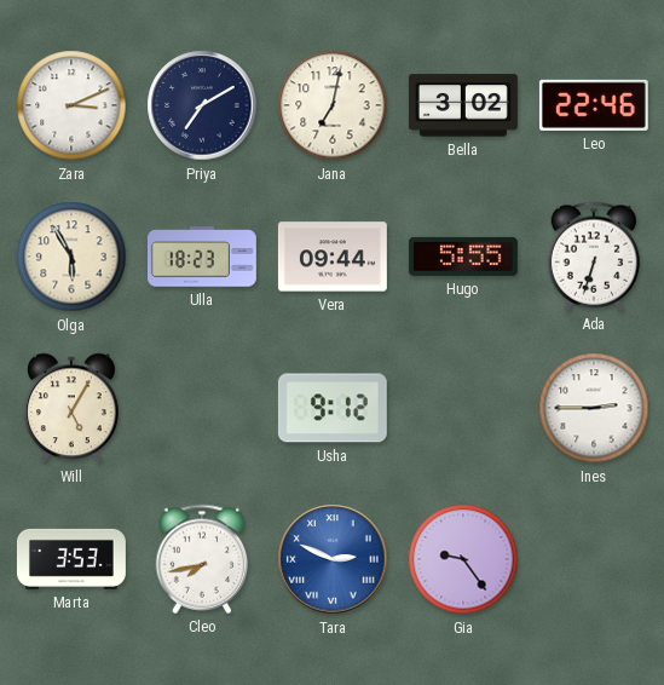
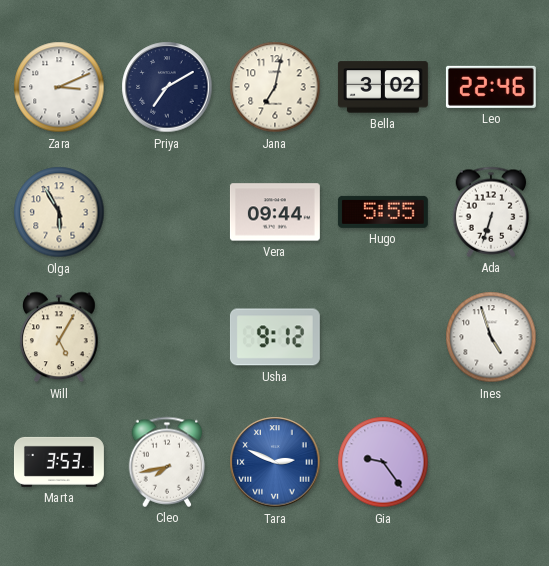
Ulla: 18:23 -> none (202, 257)
Ines: 2:45 -> 4:57 (491, 337)
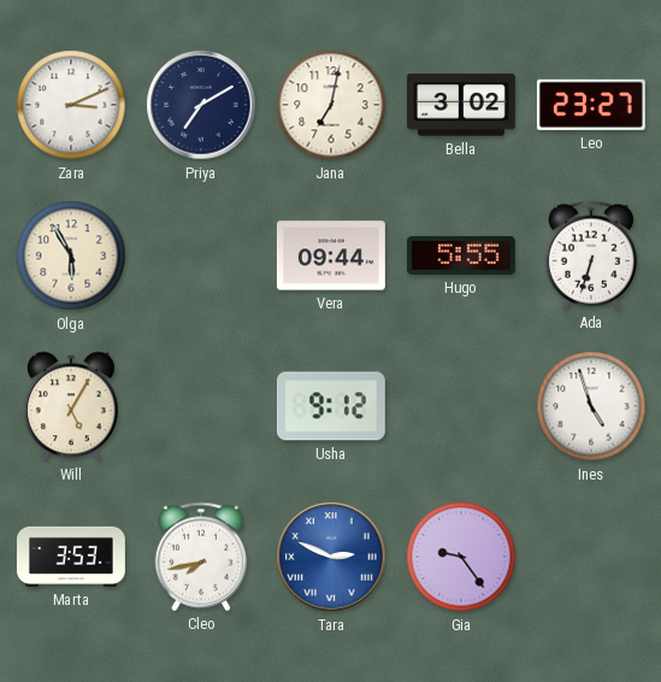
Leo: 22:46 -> 23:27 (591, 105)
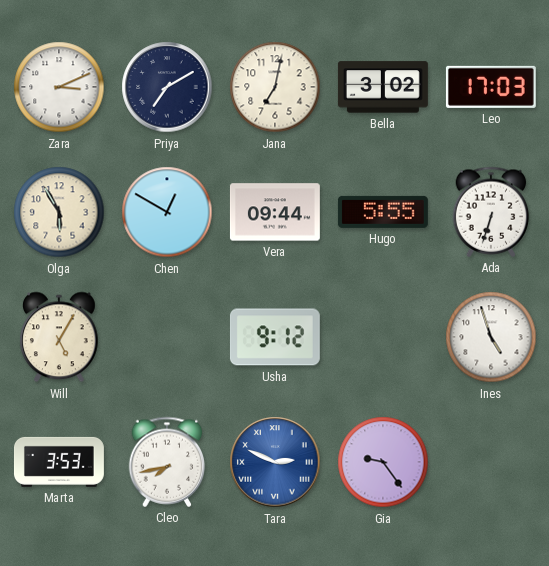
Leo: 23:27 -> 17:03 (491, 87)
Chen: none -> 12:50 (167, 212)
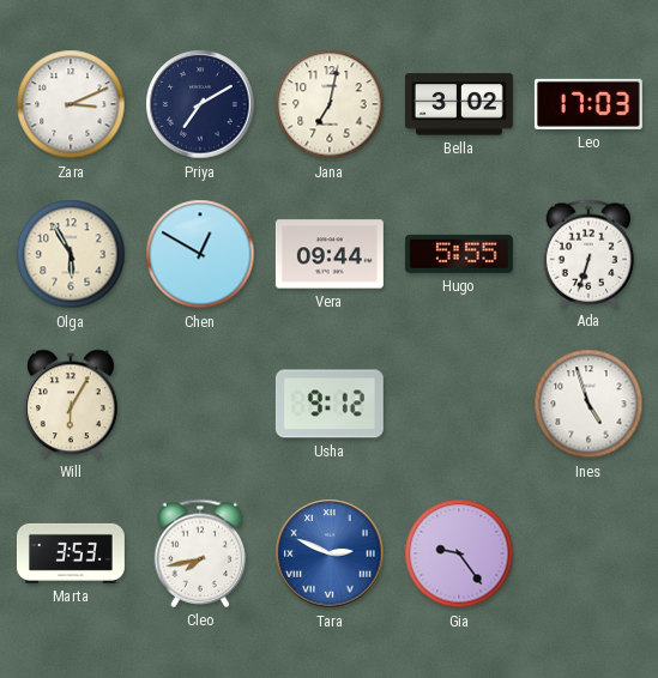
Will: 5:05 -> 6:05 (71, 404)
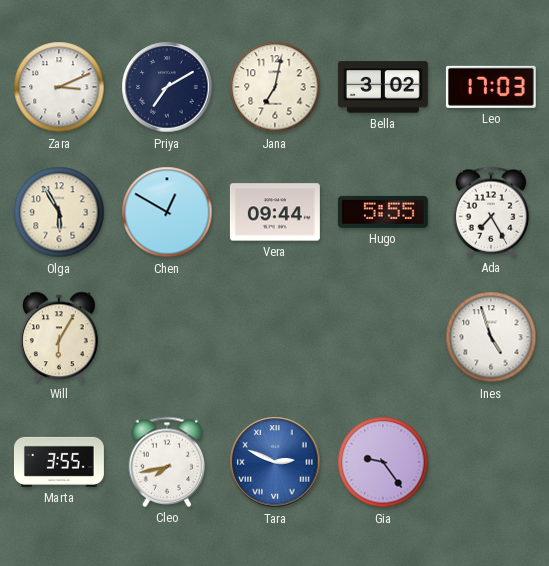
Ada: 6:33 -> 7:25 (491, 212)
Usha: 9:12 -> none (330, 404)
Marta: 3:53 -> 3:55 (59, 462)
